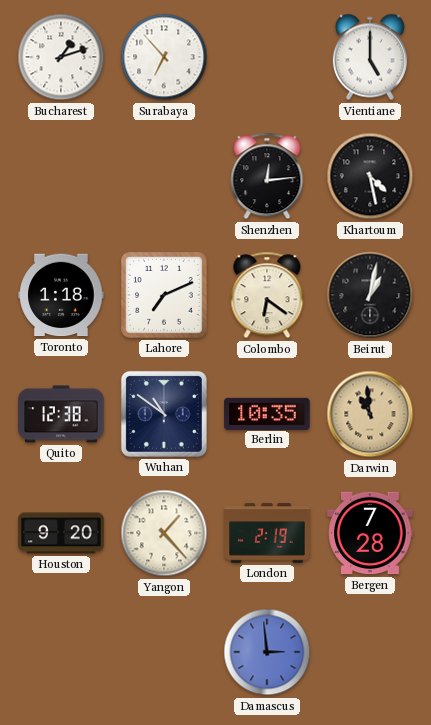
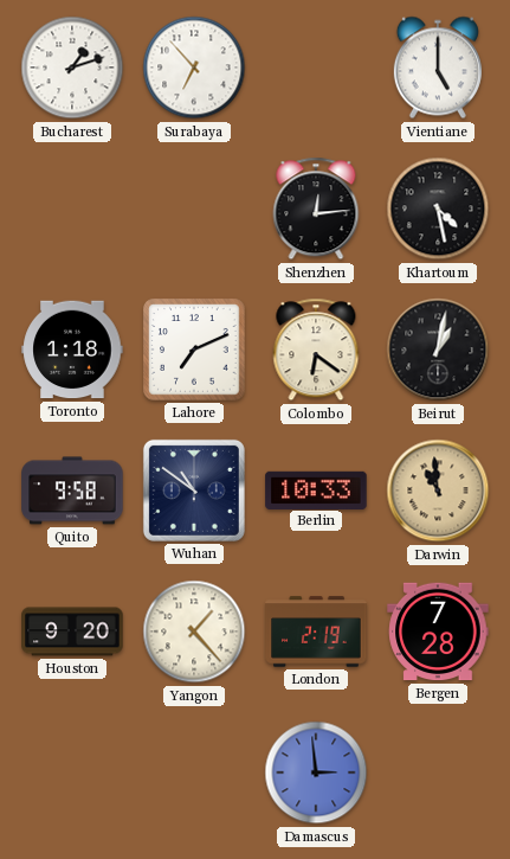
Quito: 12:38 -> 9:58 (72, 491)
Berlin: 10:35 -> 10:33 (316, 489)
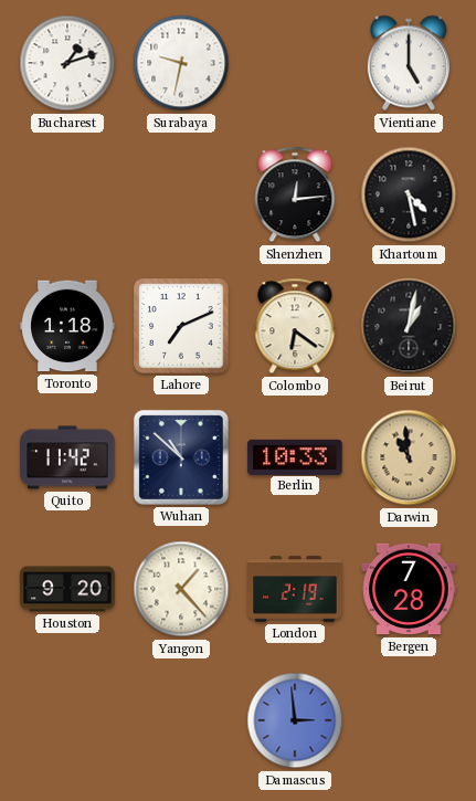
Surabaya: 6:53 -> 9:32 (181, 63)
Quito: 9:58 -> 11:42 (67, 457)
Wuhan: 10:51 -> 10:52 (181, 457)
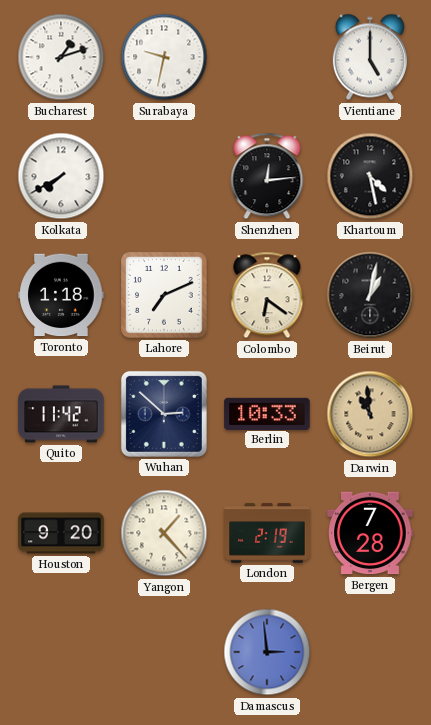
Kolkata: none -> 7:40 (61, 176)
Wuhan: 10:52 -> 2:52 (164, 414)
